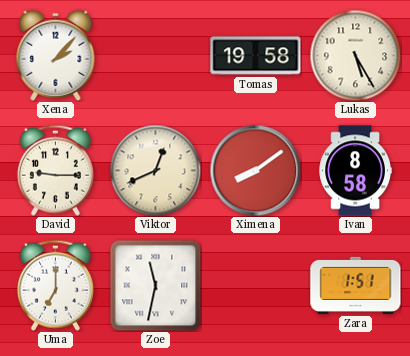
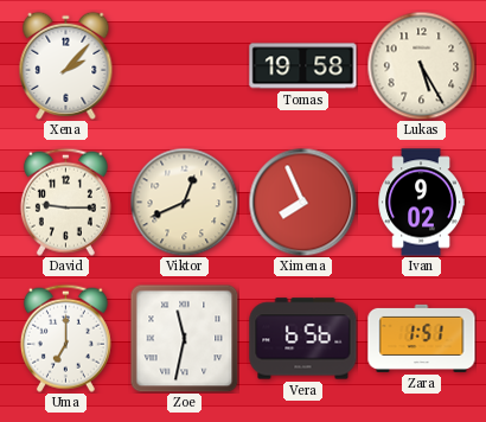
Ximena: 8:09 -> 7:56 (302, 202)
Ivan: 8:58 -> 9:02 (421, 203)
Vera: none -> 6:56 (303, 339)
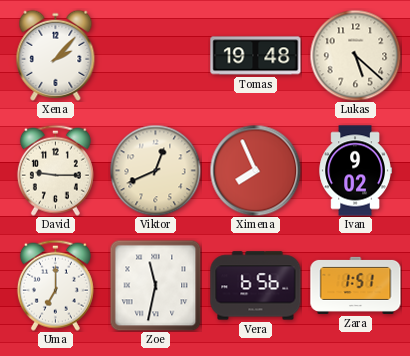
Tomas: 19:58 -> 19:48 (256, 56)
Lukas: 5:25 -> 5:22 (355, 55)
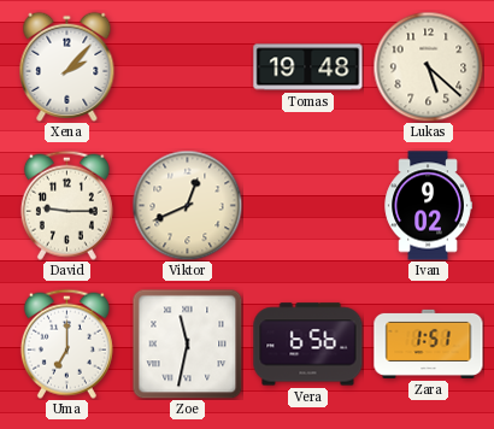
Ximena: 7:56 -> none (255, 170)
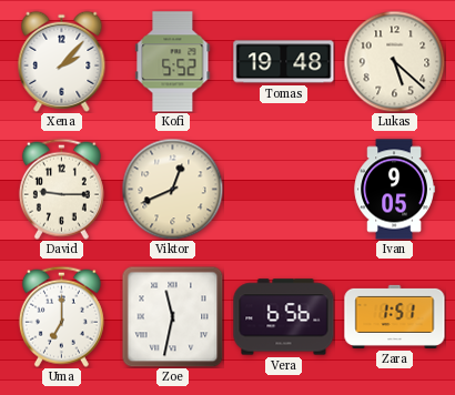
Kofi: none -> 5:52 (173, 62)
Ivan: 9:02 -> 9:05 (394, 190)
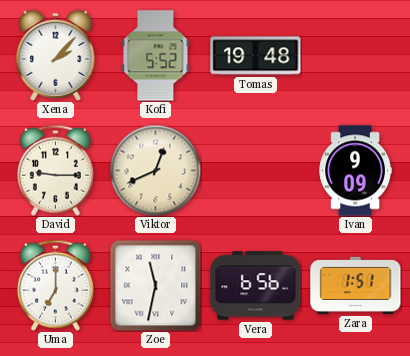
Lukas: 5:22 -> none (394, 61)
Ivan: 9:05 -> 9:09 (355, 171)
